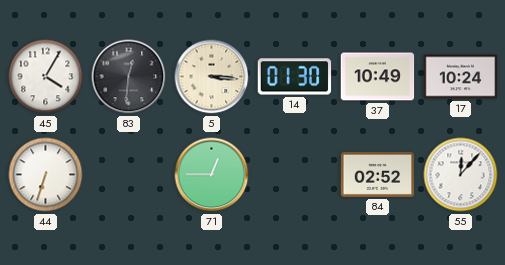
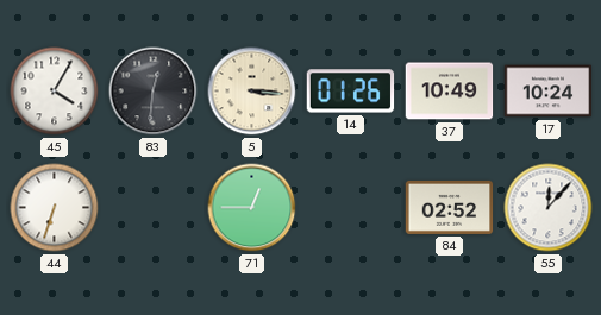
14: 01:30 -> 01:26 (351, 92)
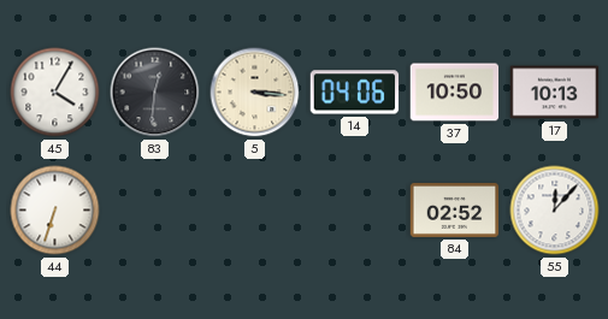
14: 01:26 -> 04:06 (355, 93)
37: 10:49 -> 10:50 (455, 93)
17: 10:24 -> 10:13 (555, 93)
71: 12:45 -> none (252, 208)
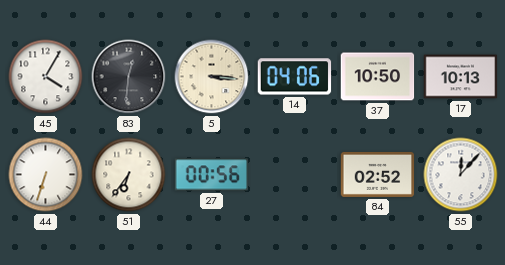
51: none -> 6:36 (129, 175)
27: none -> 00:56 (212, 175)
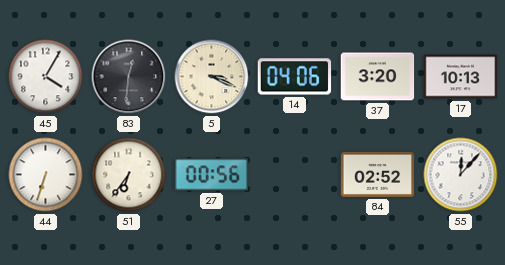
5: 3:16 -> 3:19 (212, 77)
37: 10:50 -> 3:20 (378, 77)
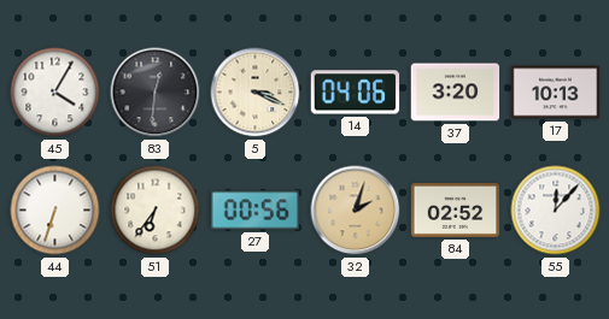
32: none -> 2:03 (356, 211)
